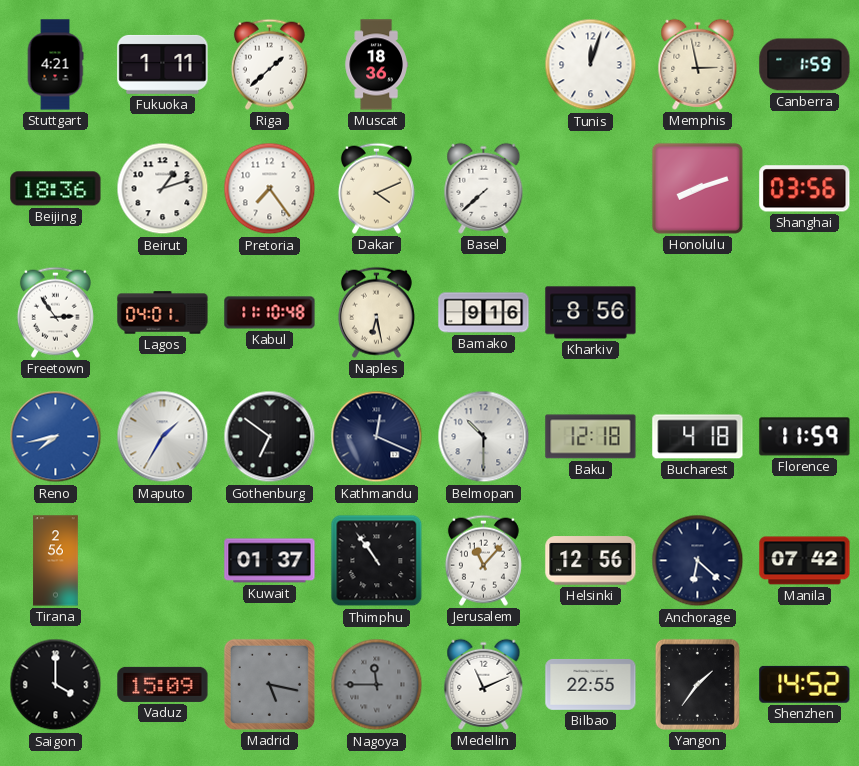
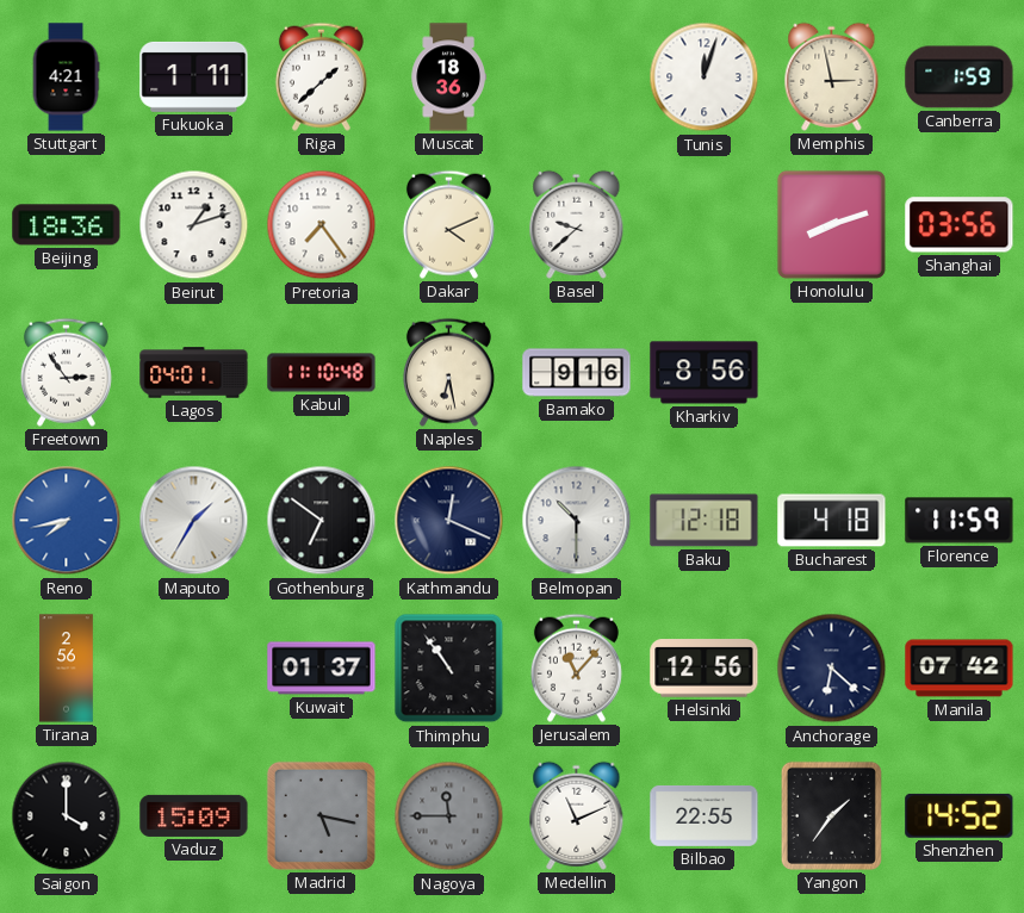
Basel: 7:38 -> 9:38 (577, 224)
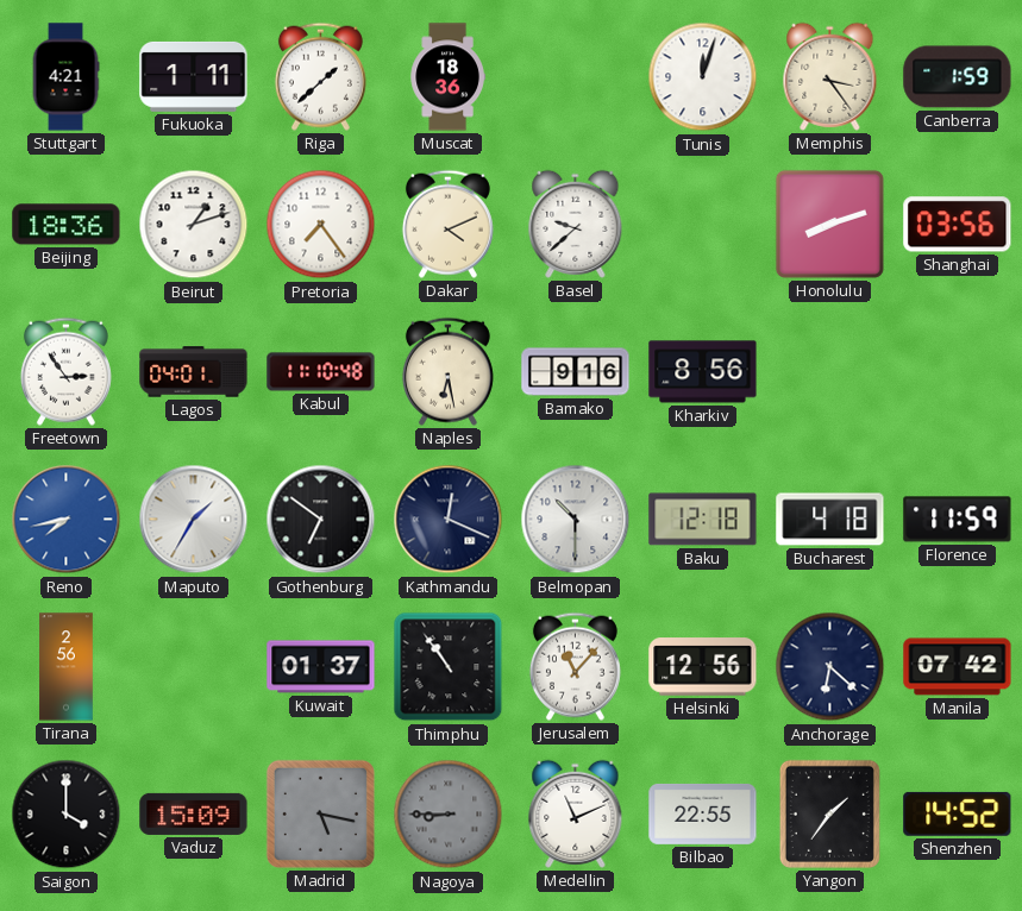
Memphis: 2:58 -> 3:24 (830, 76)
Nagoya: 11:45 -> 8:45 (449, 815)
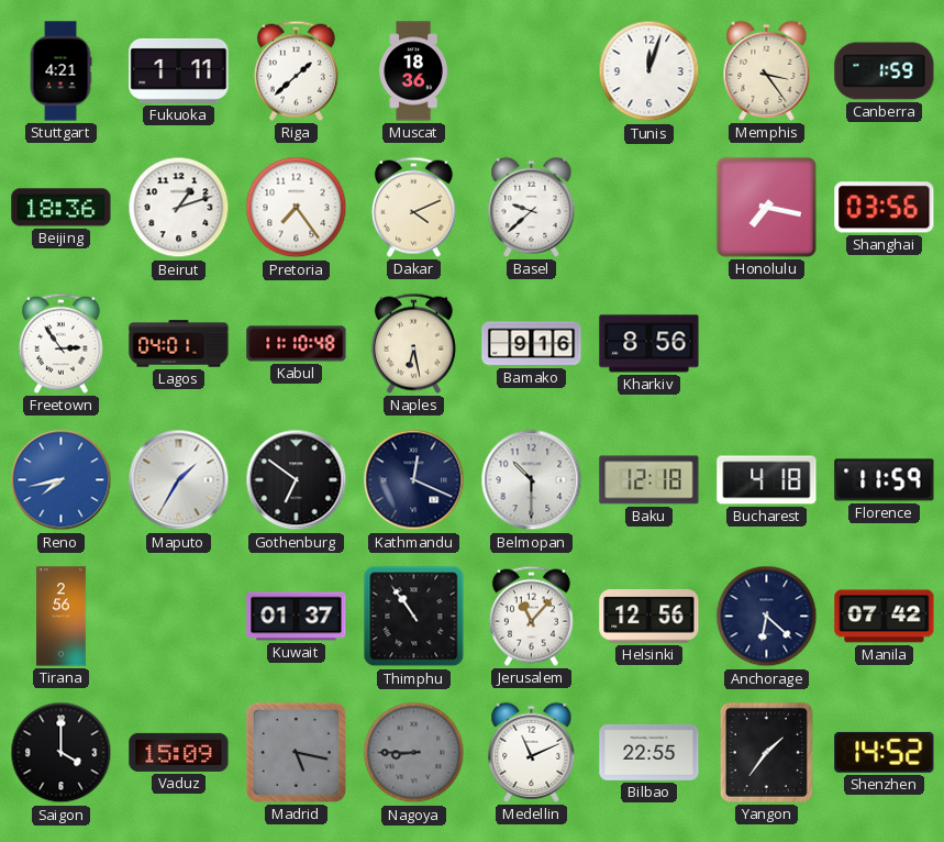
Honolulu: 8:12 -> 7:17 (766, 207)
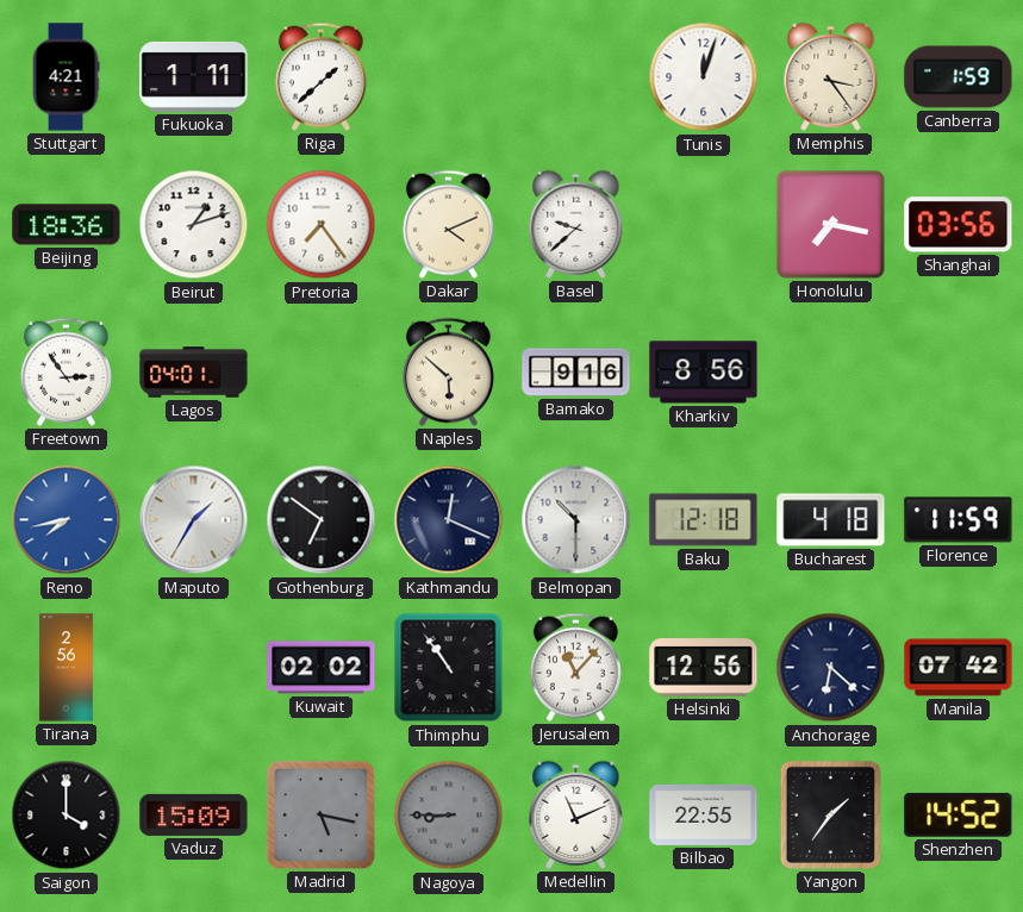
Muscat: 18:36 -> none (413, 71)
Kabul: 11:10 -> none (297, 344)
Naples: 6:28 -> 5:52 (448, 371)
Kuwait: 01:37 -> 02:02 (322, 668)
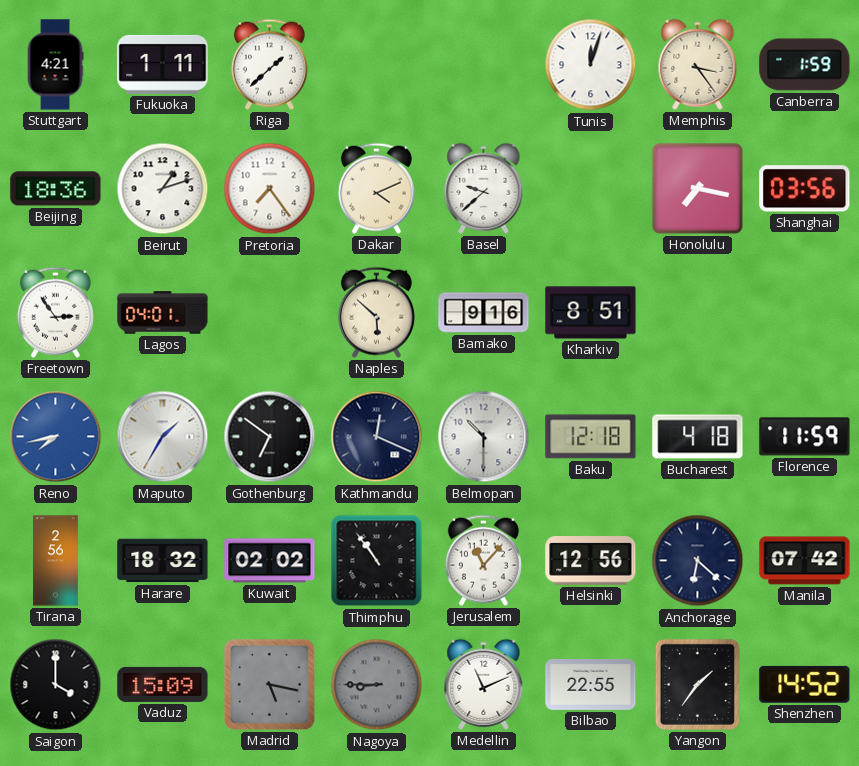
Kharkiv: 8:56 -> 8:51 (591, 313)
Harare: none -> 18:32 (163, 561)
